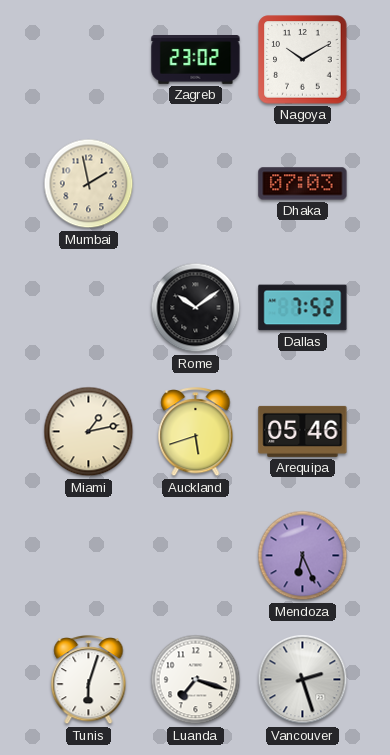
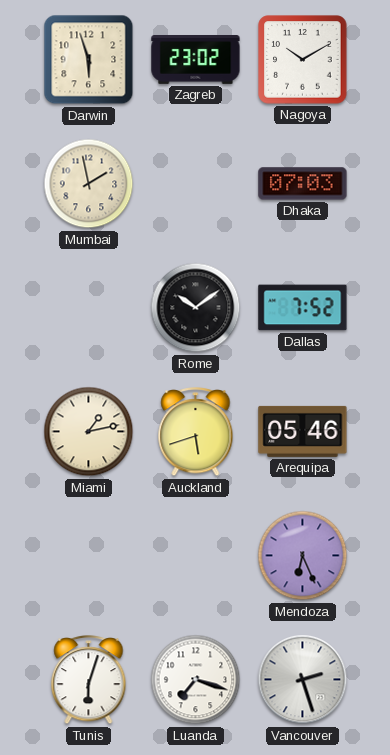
Darwin: none -> 5:57 (89, 60)
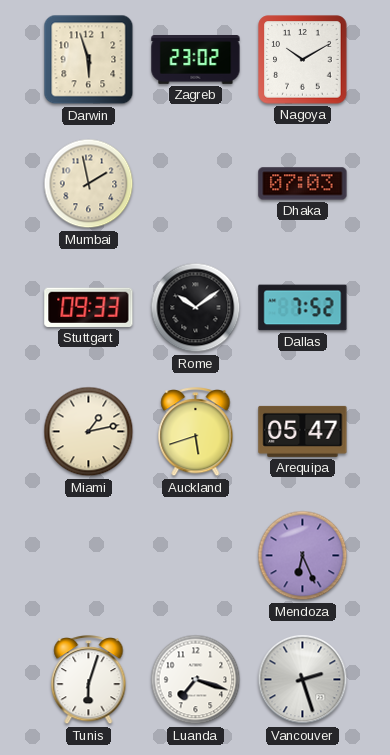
Stuttgart: none -> 09:33 (89, 307)
Arequipa: 05:46 -> 05:47 (303, 431)
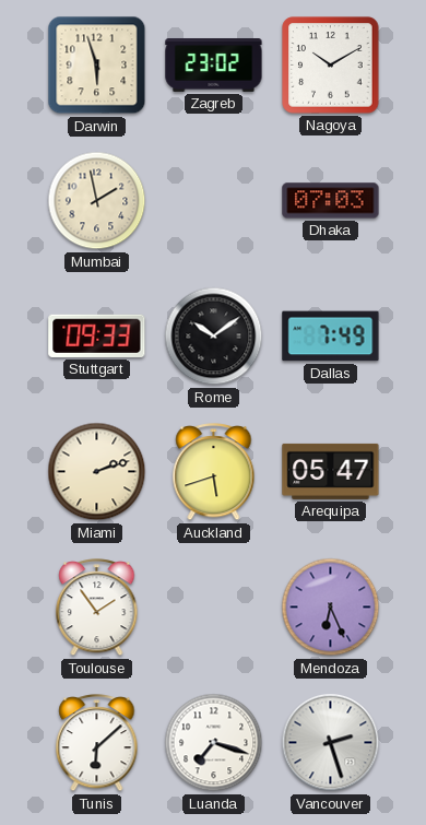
Dallas: 7:52 -> 7:49 (331, 337)
Miami: 1:13 -> 2:12 (97, 472)
Toulouse: none -> 1:54 (97, 608)
Tunis: 6:03 -> 6:08 (97, 743)
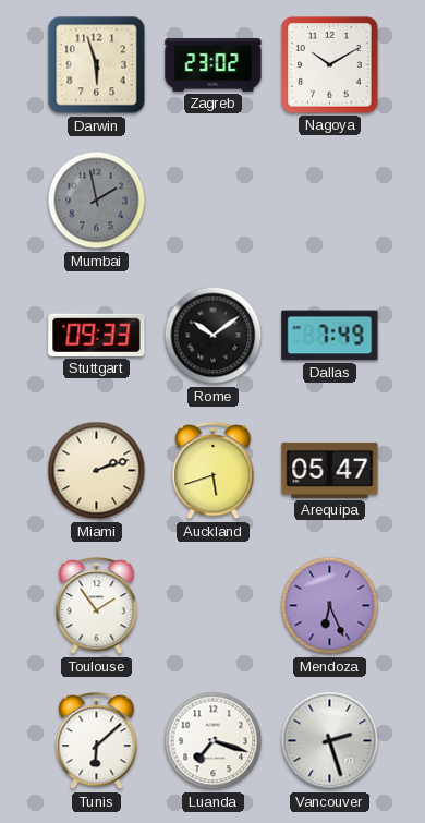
Mumbai dial: cream -> grey (97, 201)
Dhaka: 07:03 -> none (331, 201)
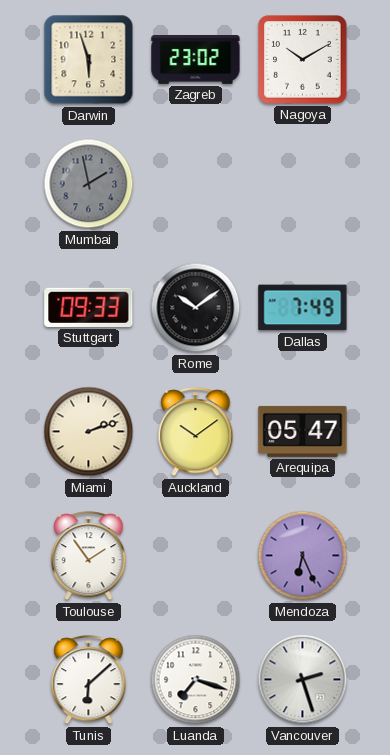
Auckland: 5:42 -> 10:09 (196, 432)
